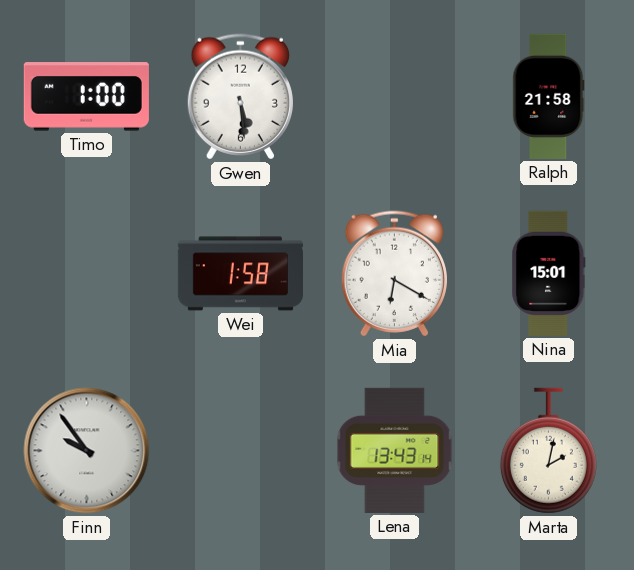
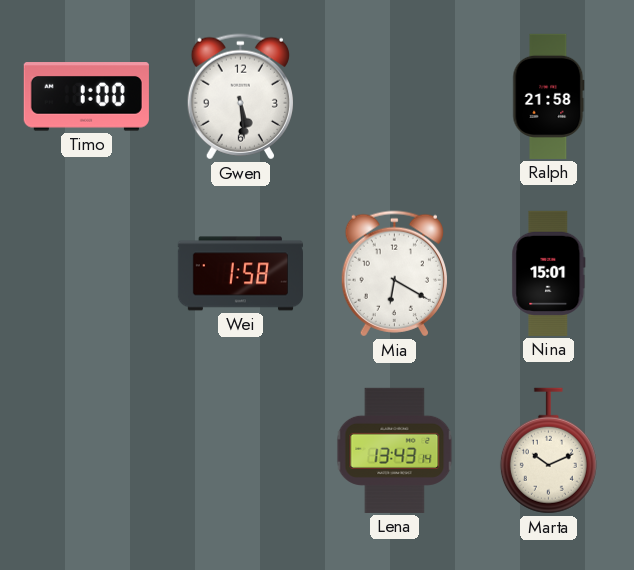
Finn: 9:54 -> none (87, 451)
Marta: 2:02 -> 10:11 (548, 451)
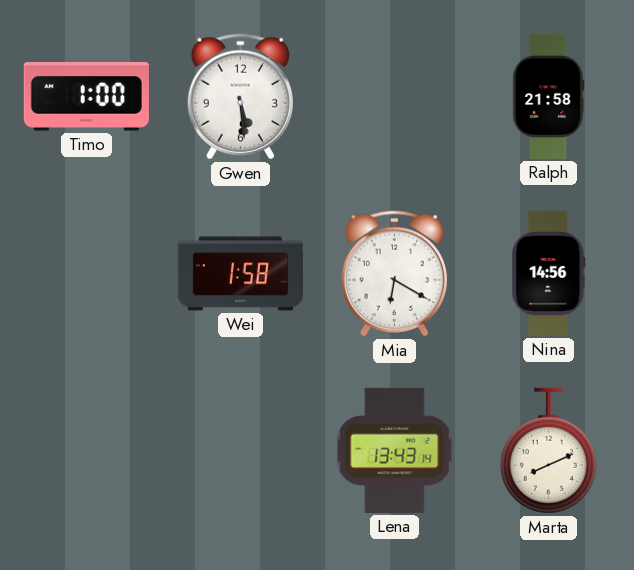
Nina: 15:01 -> 14:56 (549, 273)
Marta: 10:11 -> 8:11 (548, 451)
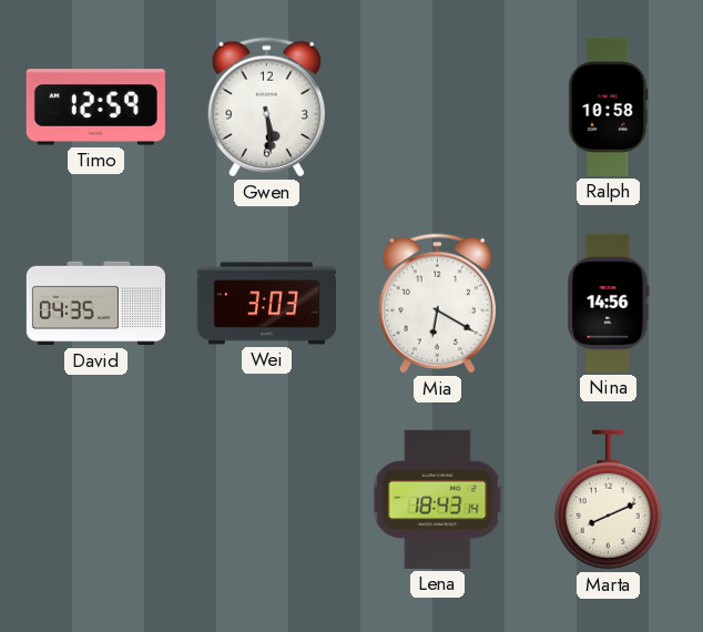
Timo: 1:00 -> 12:59 (95, 108)
Ralph: 21:58 -> 10:58 (609, 106)
David: none -> 04:35 (95, 304)
Wei: 1:58 -> 3:03 (266, 304)
Lena: 13:43 -> 18:43 (438, 499)
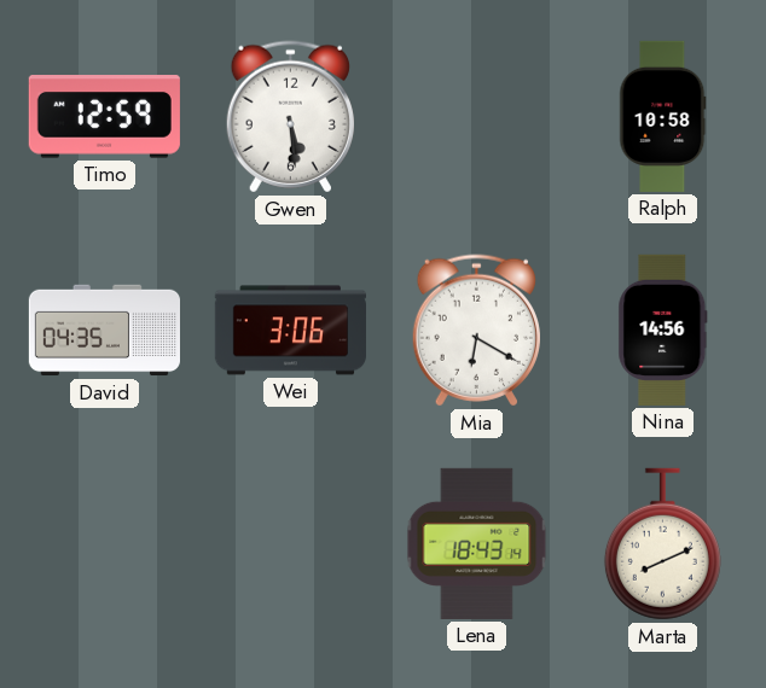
Wei: 3:03 -> 3:06 (290, 331)
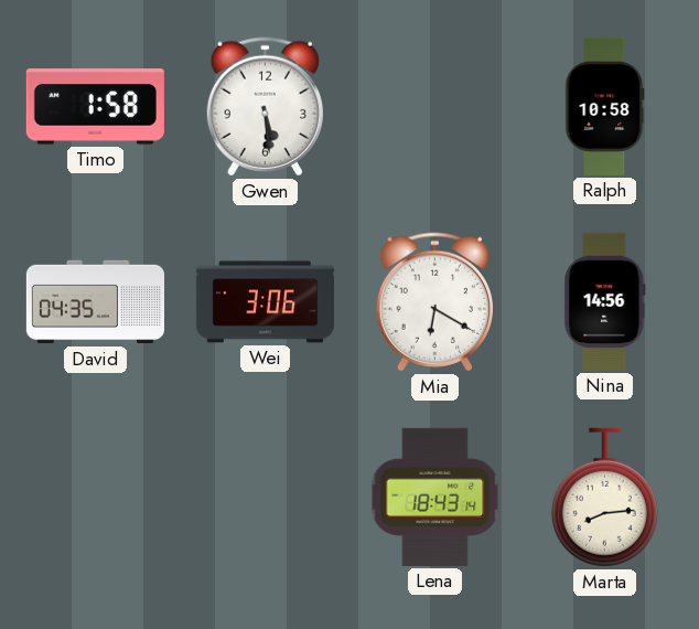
Timo: 12:59 -> 1:58 (95, 107)
Marta: 8:11 -> 8:14 (604, 498)
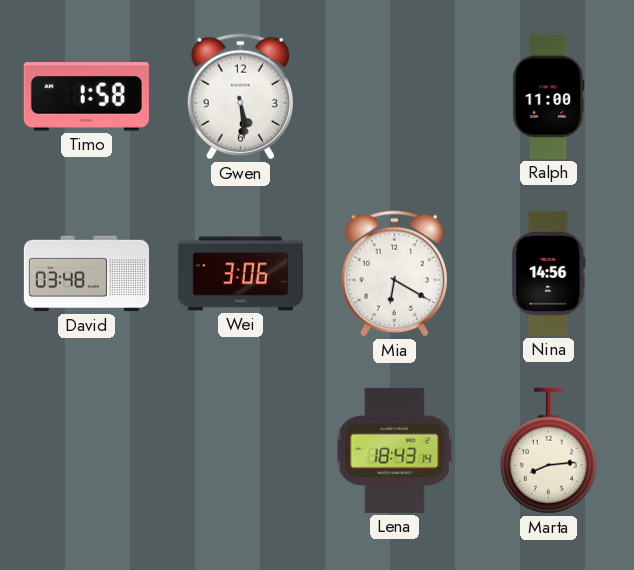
Ralph: 10:58 -> 11:00 (549, 96)
David: 04:35 -> 03:48 (86, 274)
